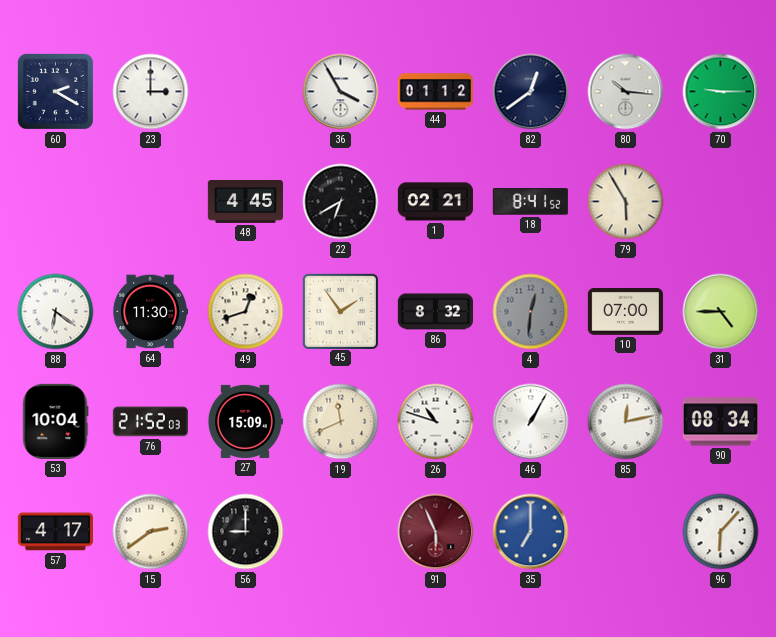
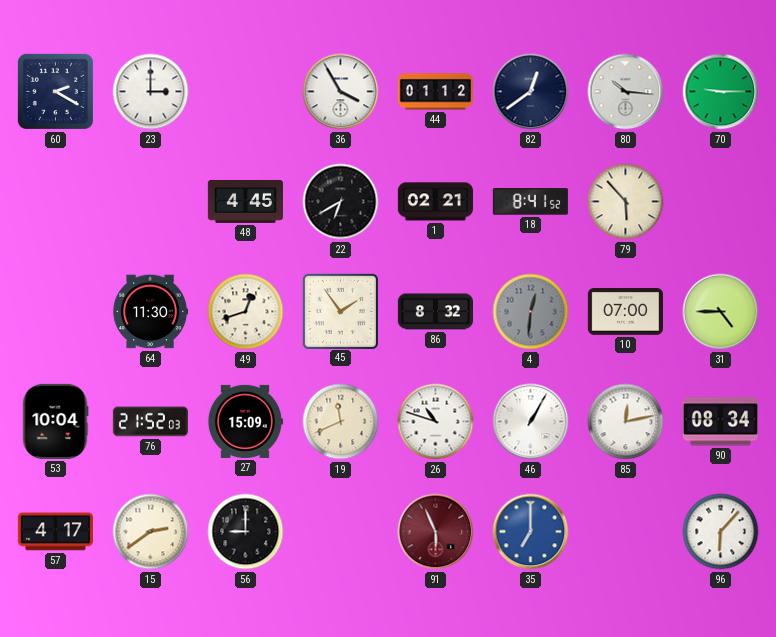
79: 5:55 -> 5:53 (626, 202)
88: 6:21 -> none (56, 312)
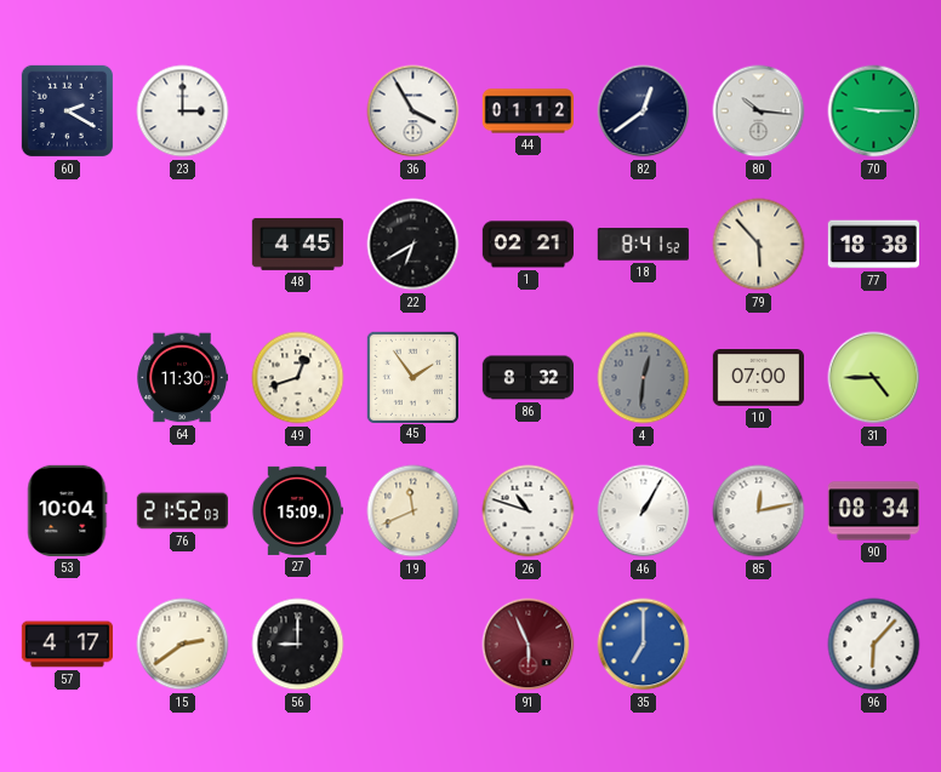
77: none -> 18:38 (873, 245)
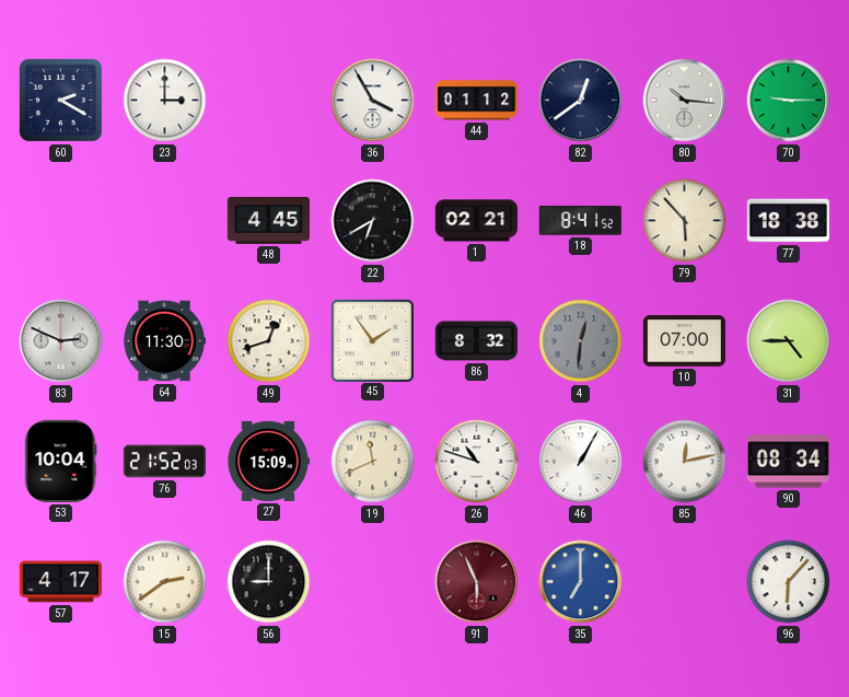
83: none -> 2:49 (61, 341)
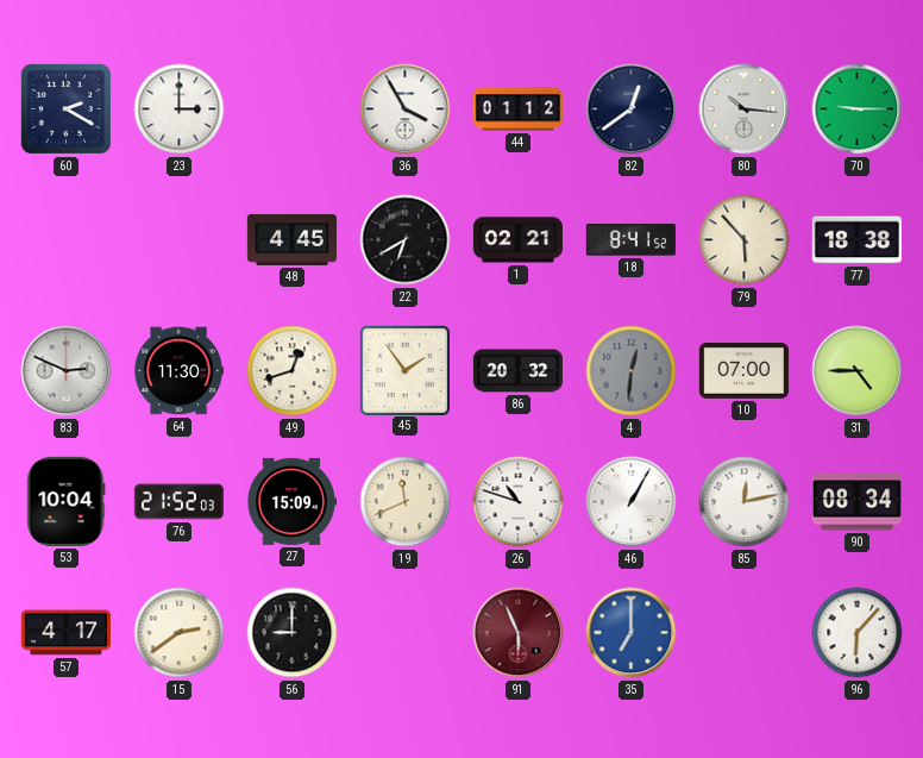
86: 8:32 -> 20:32 (517, 371)
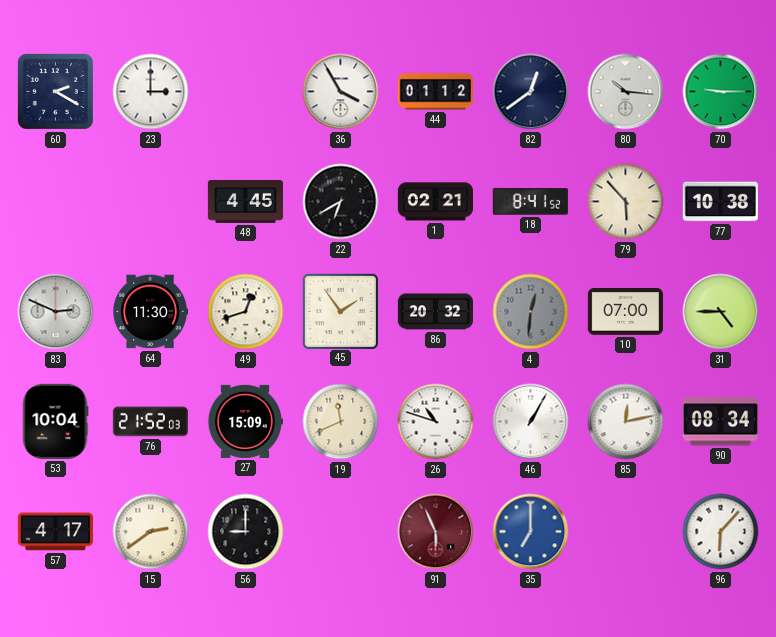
77: 18:38 -> 10:38 (720, 202)
